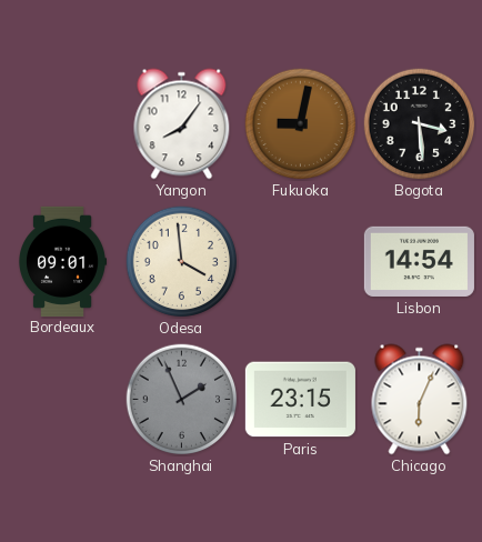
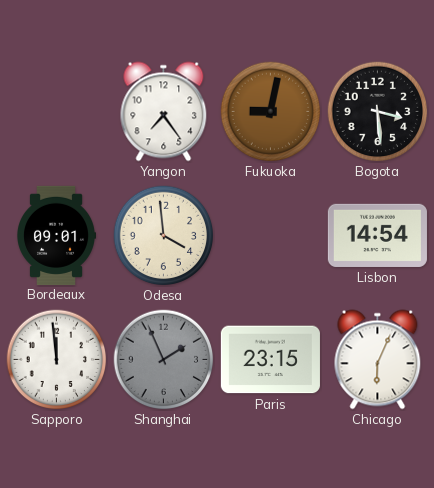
Yangon: 8:06 -> 7:24 (164, 112)
Sapporo: none -> 11:59 (57, 360)
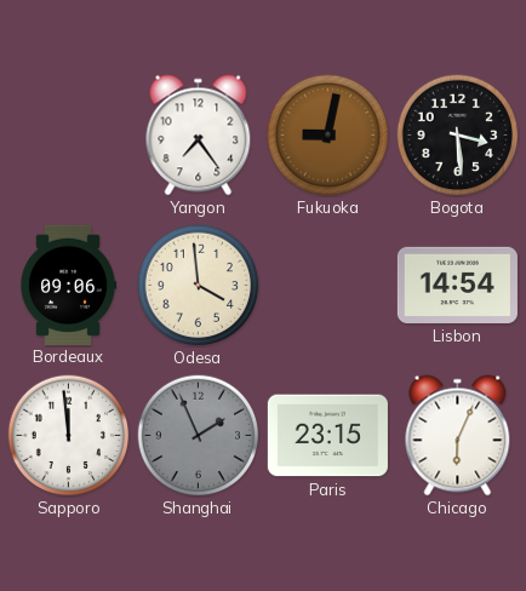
Bordeaux: 09:01 -> 09:06 (68, 285)
